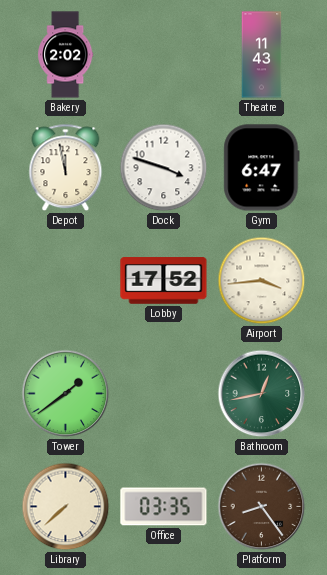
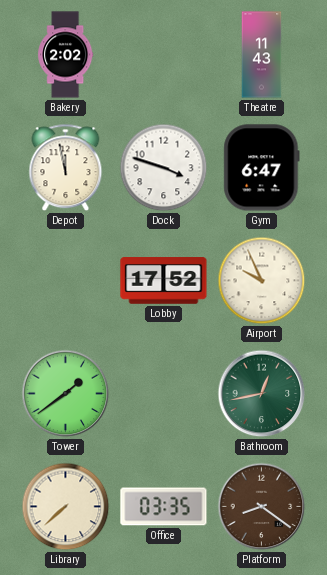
Airport: 3:44 -> 9:56 (262, 281)
Platform: 8:24 -> 8:21 (262, 507)
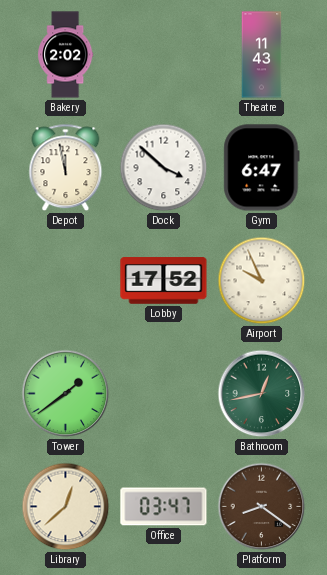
Dock: 3:48 -> 3:52 (164, 168)
Library: 7:38 -> 12:38 (66, 507)
Office: 03:35 -> 03:47 (164, 507)
